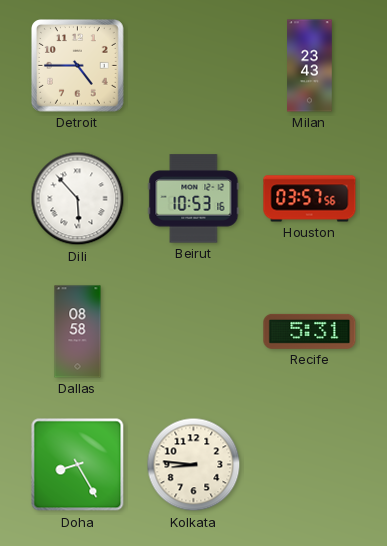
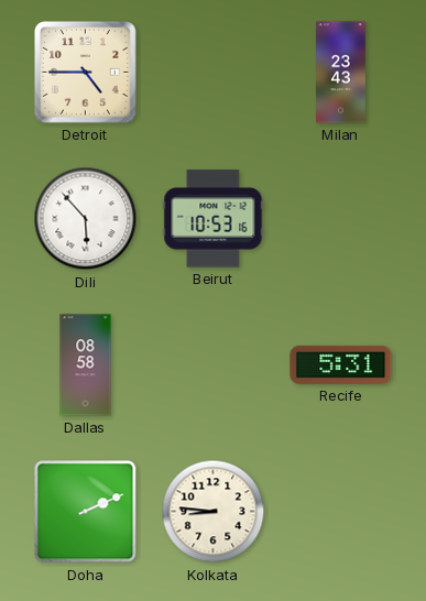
Houston: 03:57 -> none (310, 199)
Doha: 8:25 -> 2:11 (86, 512)
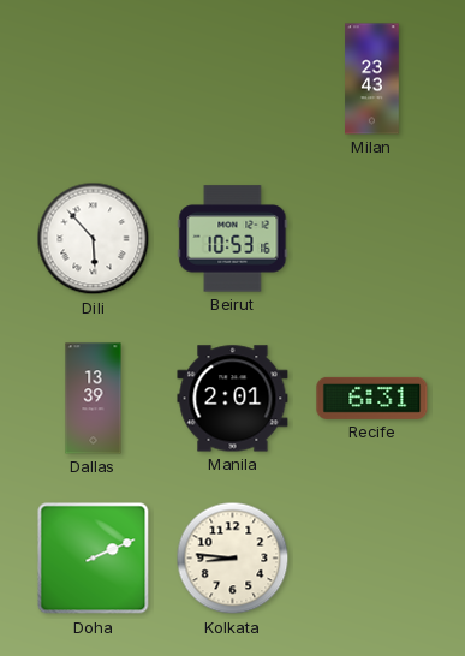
Detroit: 4:45 -> none (86, 73)
Dallas: 08:58 -> 13:39 (94, 399)
Manila: none -> 2:01 (233, 399)
Recife: 5:31 -> 6:31 (372, 398)
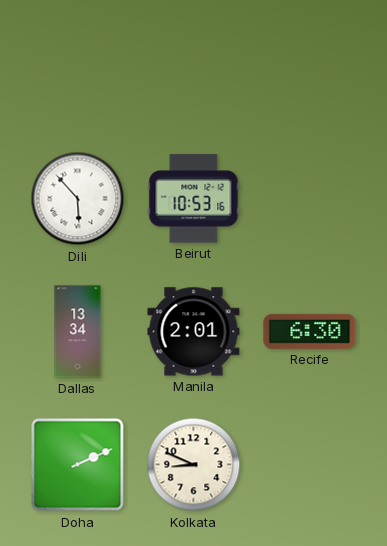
Milan: 23:43 -> none (372, 79)
Dallas: 13:39 -> 13:34 (78, 332)
Recife: 6:31 -> 6:30 (310, 331)
Kolkata: 8:46 -> 8:49 (194, 465)
